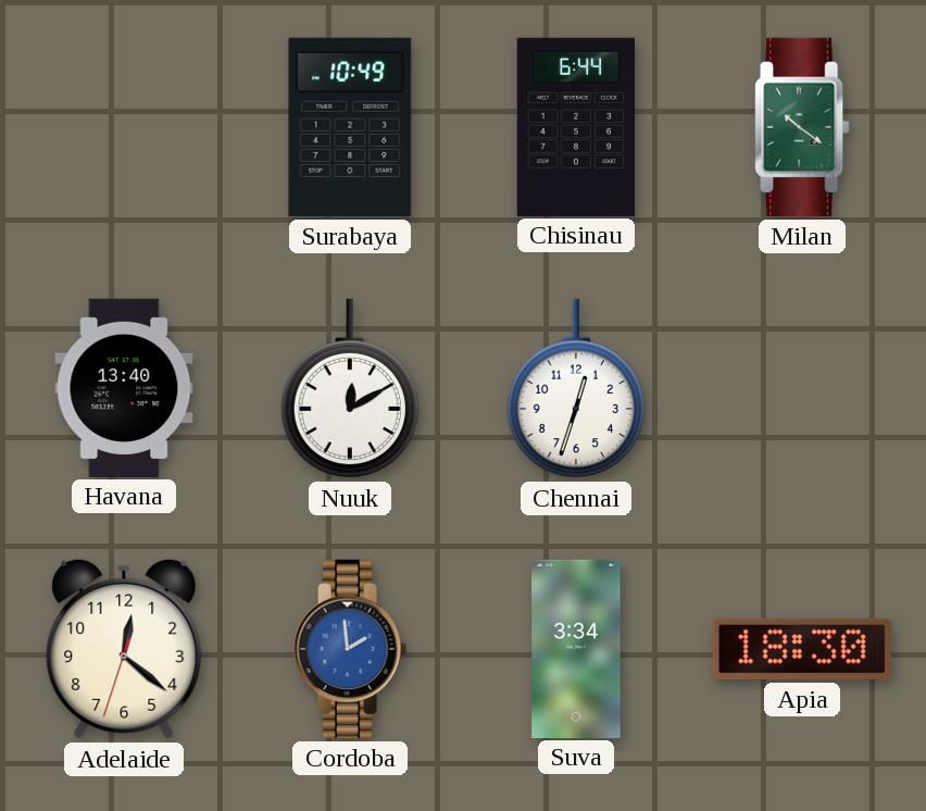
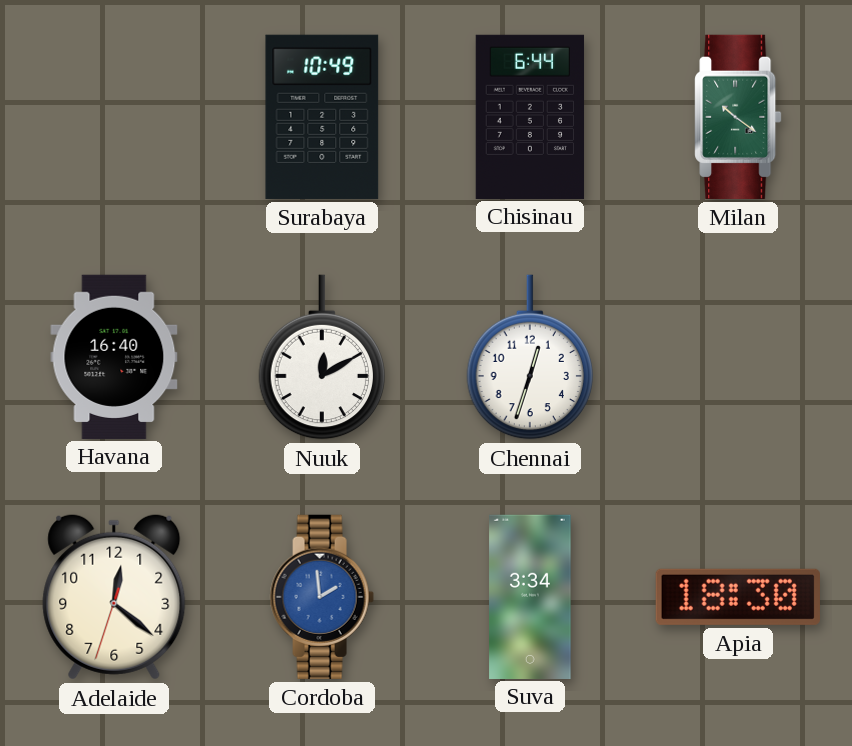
Havana: 13:40 -> 16:40 (114, 356)
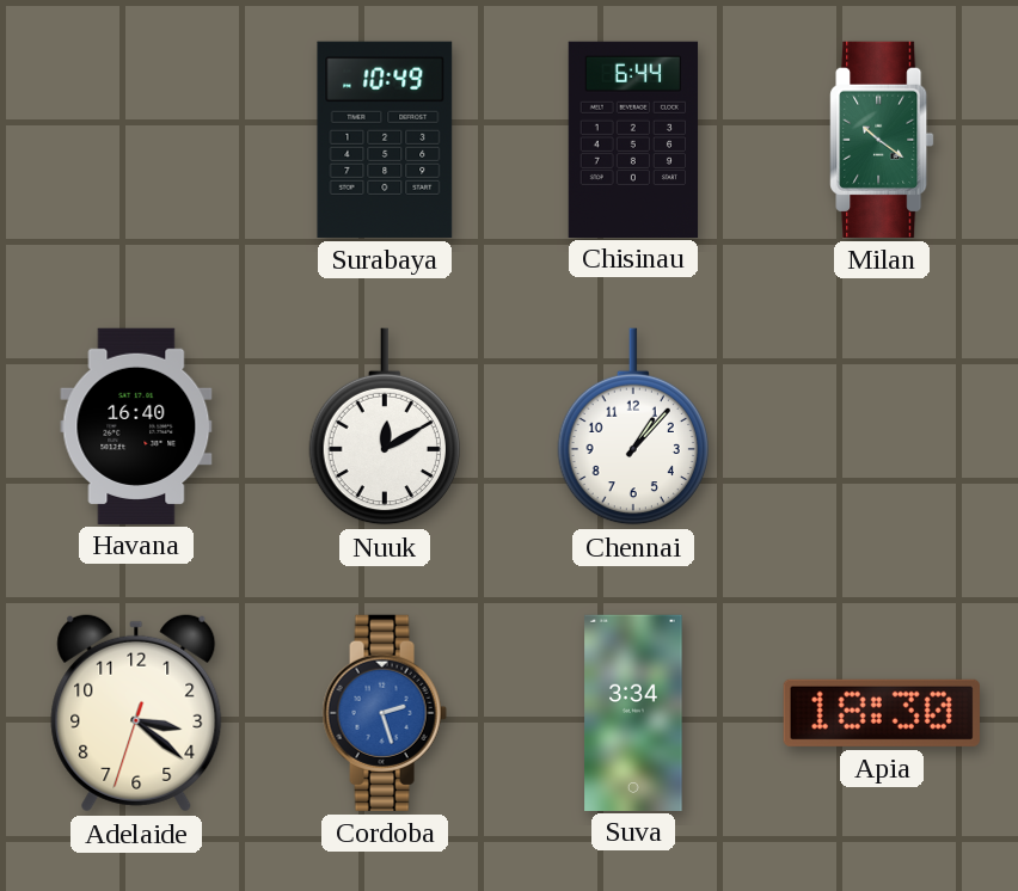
Chennai: 12:33 -> 1:07 (632, 426)
Adelaide: 12:21 -> 3:21 (136, 713)
Cordoba: 1:59 -> 2:27 (385, 713)
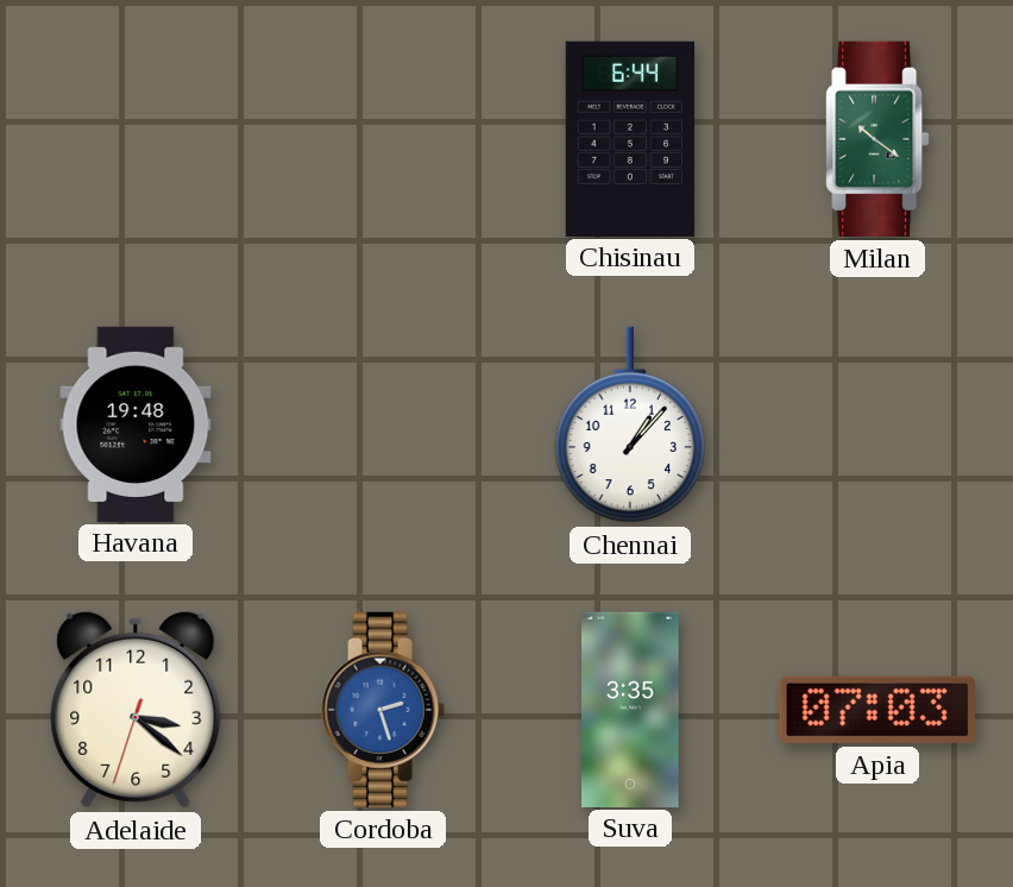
Surabaya: 10:49 -> none (385, 140)
Havana: 16:40 -> 19:48 (136, 423)
Nuuk: 12:10 -> none (384, 426)
Suva: 3:34 -> 3:35 (630, 709)
Apia: 18:30 -> 07:03 (877, 710)
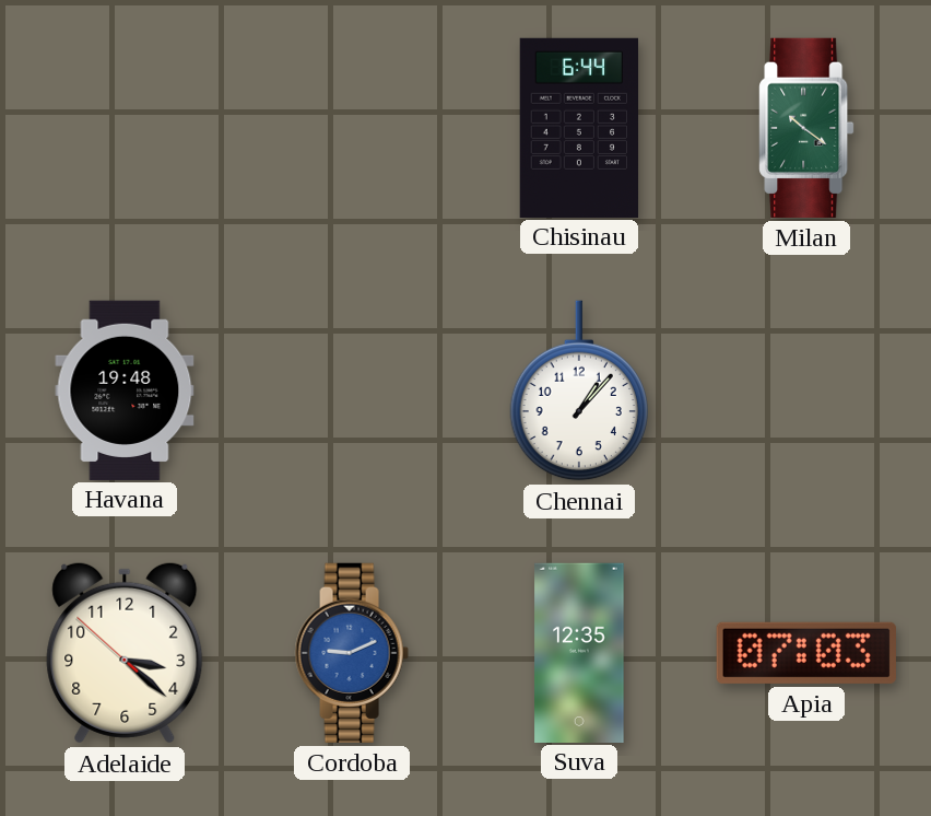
Adelaide: 3:21:33 -> 3:21:52 (125, 653)
Cordoba: 2:27 -> 9:11 (352, 653)
Suva: 3:35 -> 12:35 (579, 652)
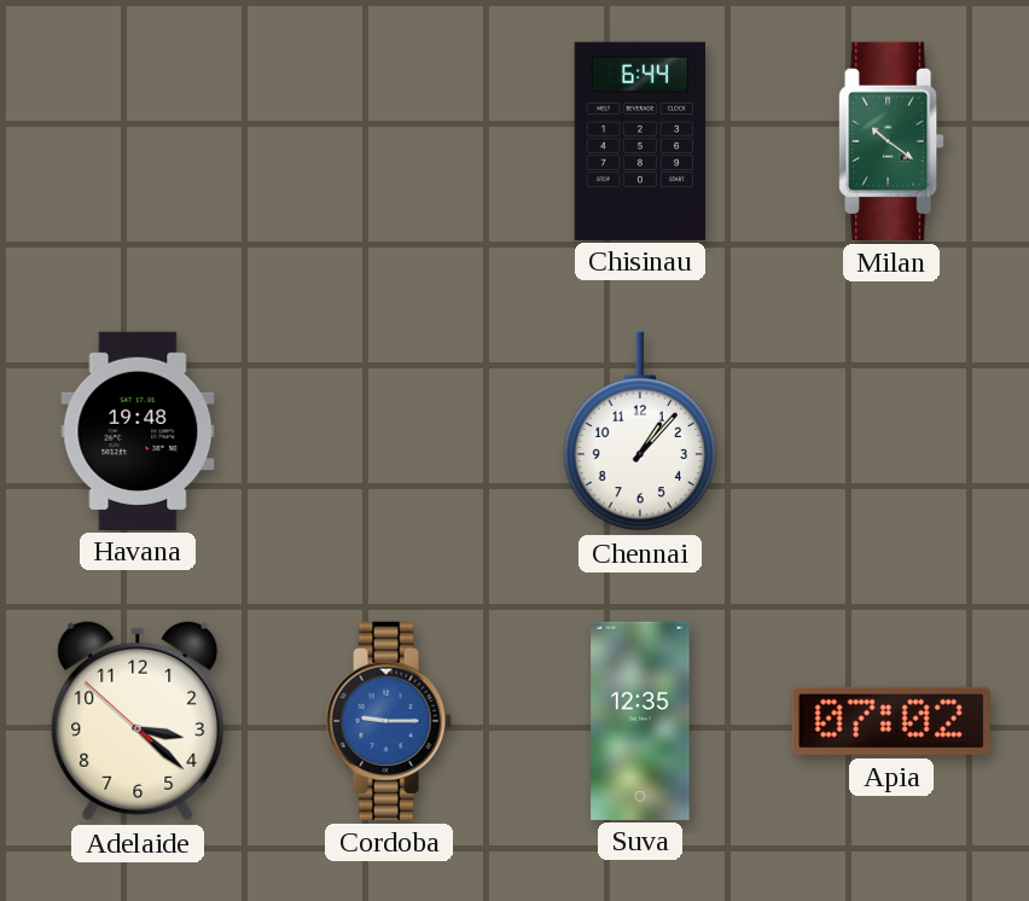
Cordoba: 9:11 -> 9:15 (389, 721)
Apia: 07:03 -> 07:02 (891, 721)
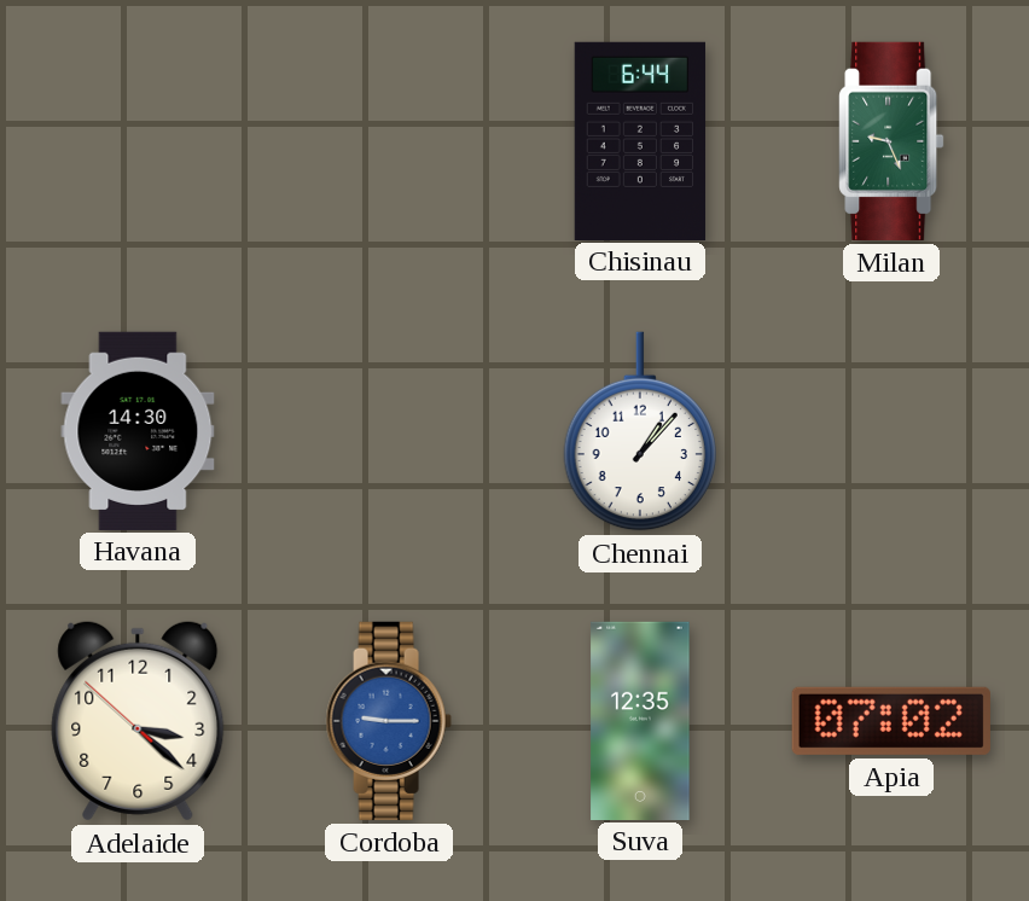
Milan: 10:21 -> 9:26 (891, 141)
Havana: 19:48 -> 14:30 (138, 430)
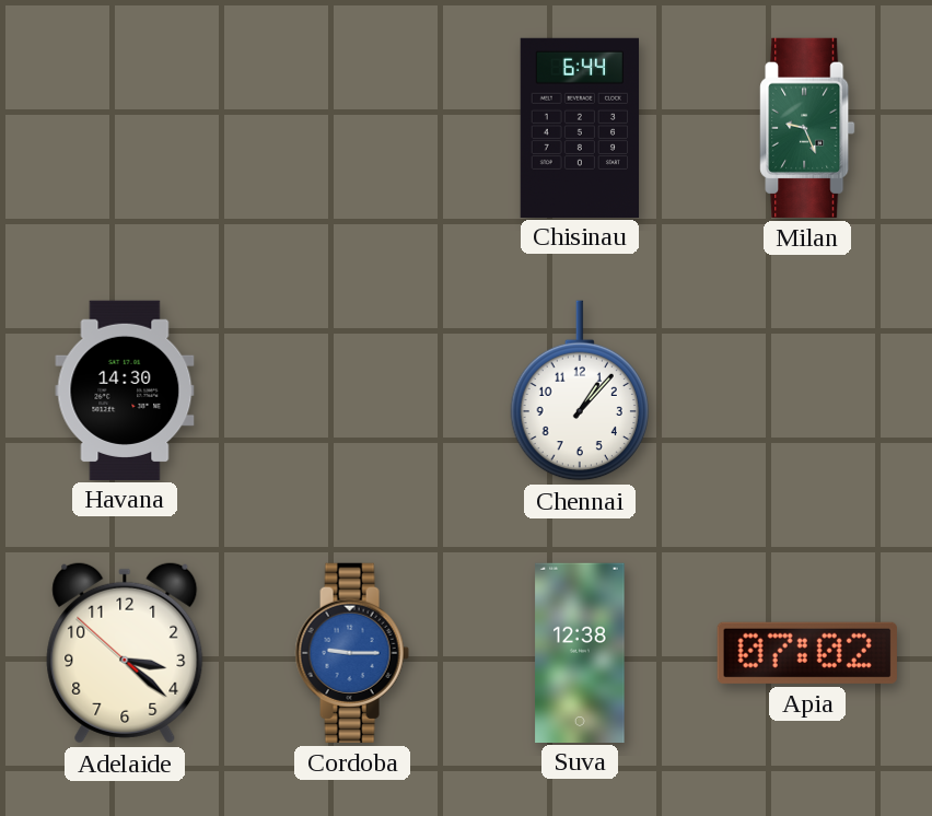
Suva: 12:35 -> 12:38 (580, 652)
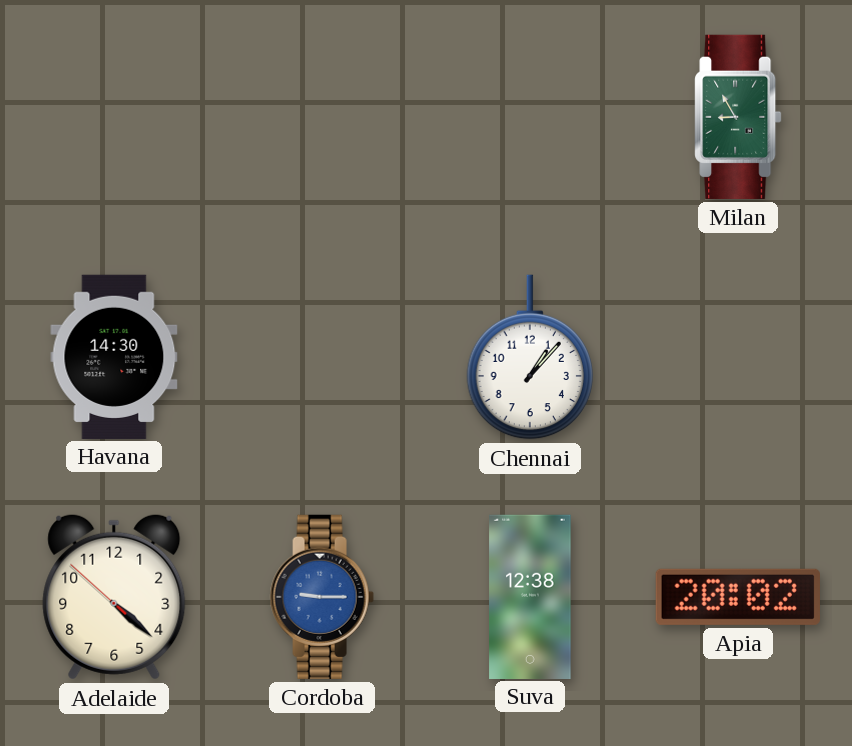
Chisinau: 6:44 -> none (580, 127)
Milan: 9:26 -> 8:55 (738, 117)
Adelaide: 3:21 -> 4:21 (114, 597)
Apia: 07:02 -> 20:02 (738, 597)
